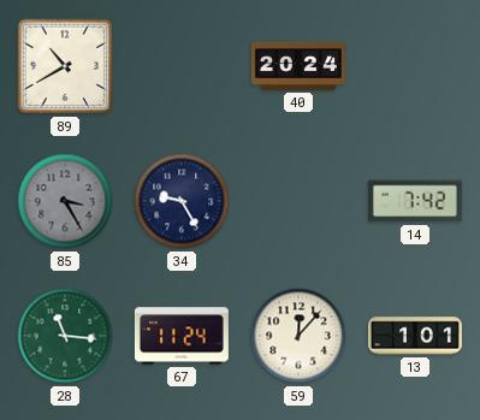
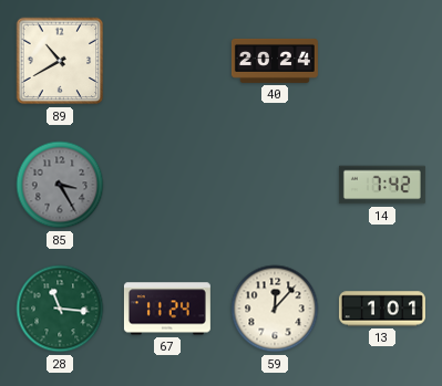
34: 9:25 -> none (182, 201)
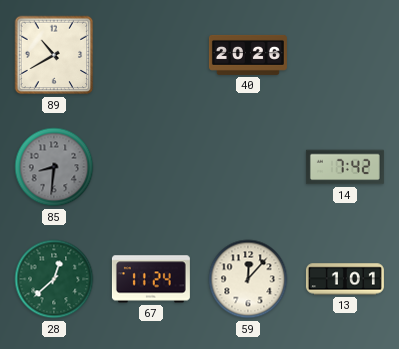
40: 20:24 -> 20:26 (248, 55)
85: 3:25 -> 8:31 (54, 167)
28: 11:16 -> 12:38 (54, 279)
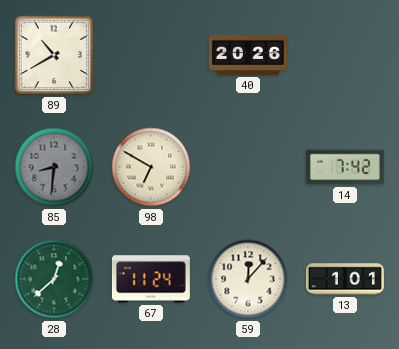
98: none -> 6:50 (151, 167)
